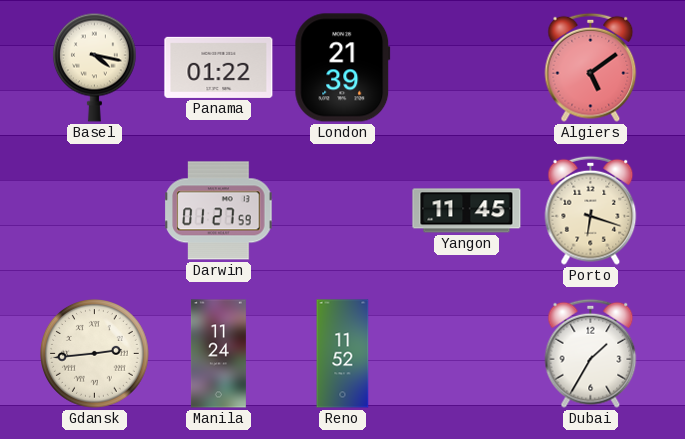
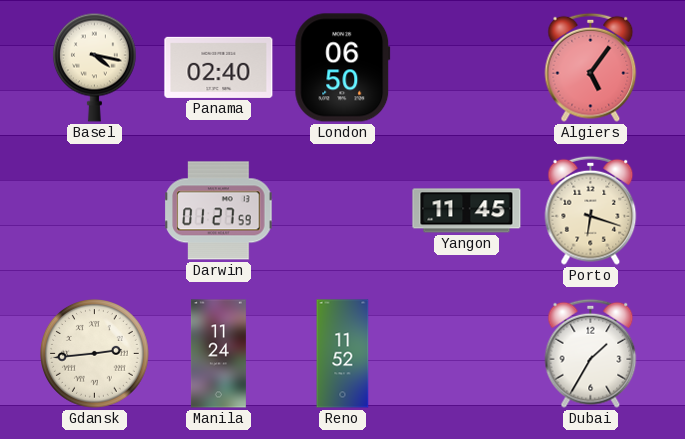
Panama: 01:22 -> 02:40 (219, 67)
London: 21:39 -> 06:50 (343, 68)
Algiers: 5:09 -> 5:06 (591, 67)
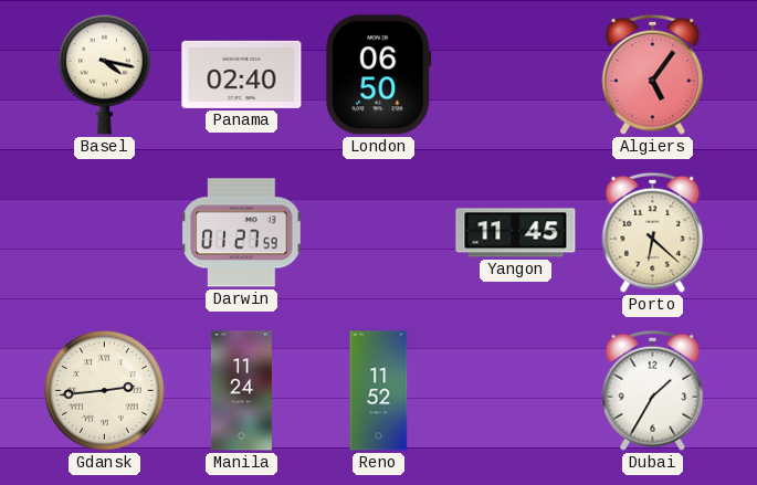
Porto: 6:18 -> 6:22 (653, 232)
